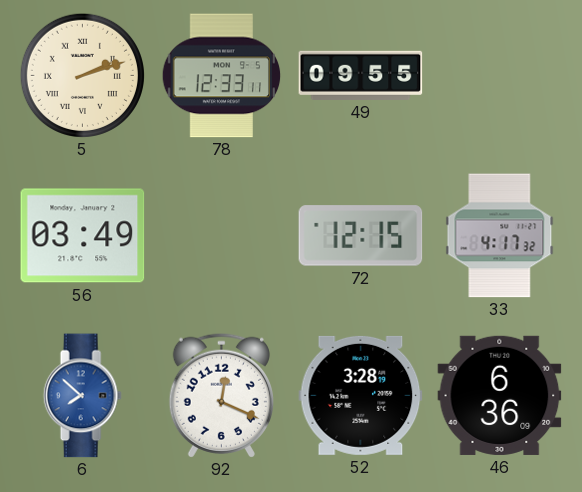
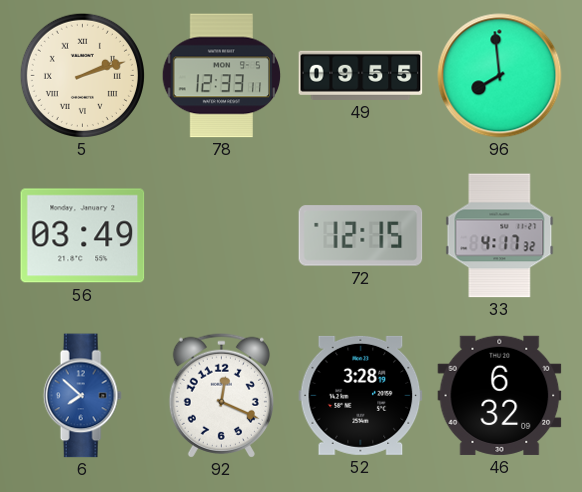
96: none -> 7:59 (500, 76)
46: 6:36 -> 6:32 (500, 395)
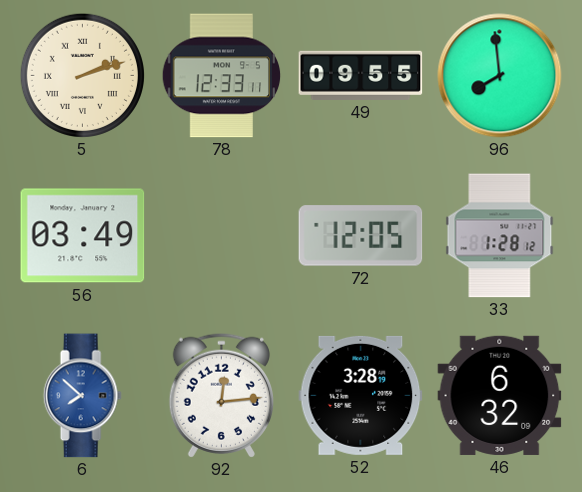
72: 12:15 -> 12:05 (361, 236)
33: 4:17 -> 1:28 (500, 236)
92: 12:19 -> 12:14 (221, 395)
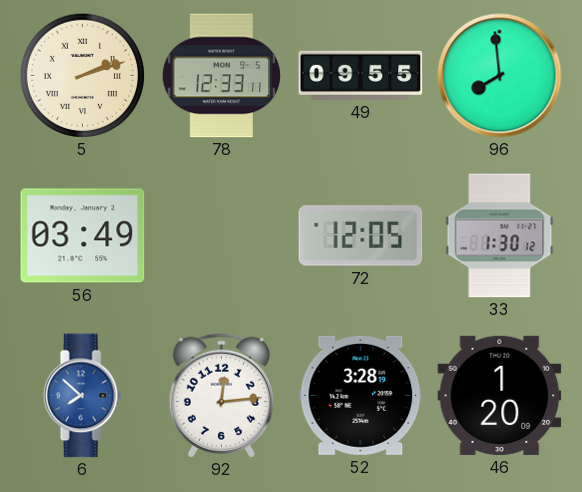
33: 1:28 -> 1:30 (500, 236)
46: 6:32 -> 1:20 (500, 395)
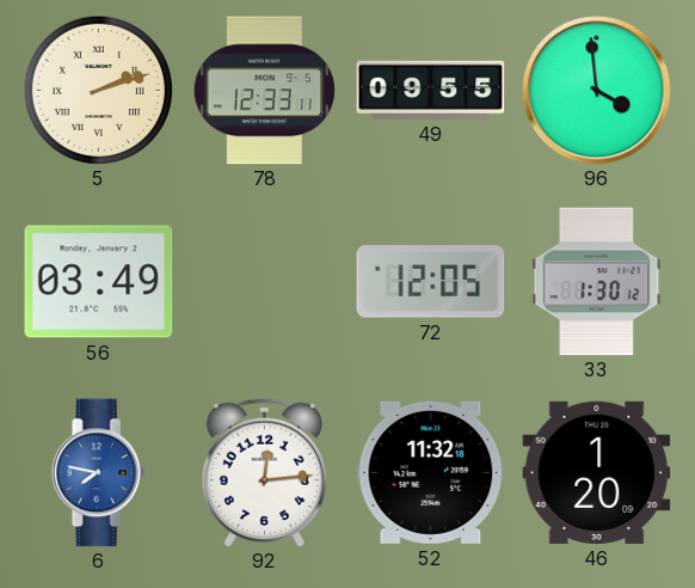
96: 7:59 -> 3:59 (597, 91)
6: 7:52 -> 7:47 (98, 473)
52: 3:28 -> 11:32 (431, 472)
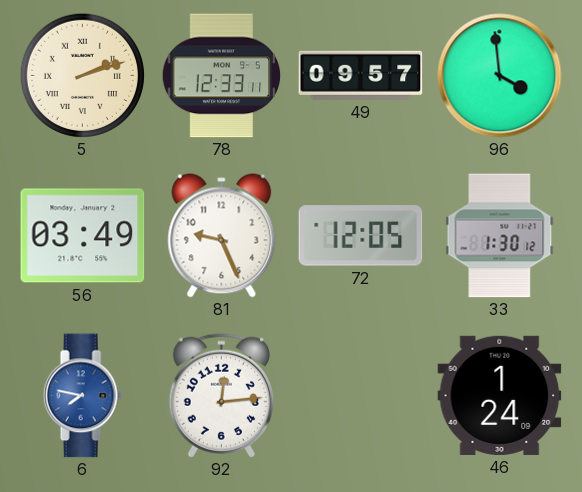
49: 09:55 -> 09:57 (361, 75)
81: none -> 9:26 (222, 236)
52: 11:32 -> none (431, 472)
46: 1:20 -> 1:24 (500, 395)
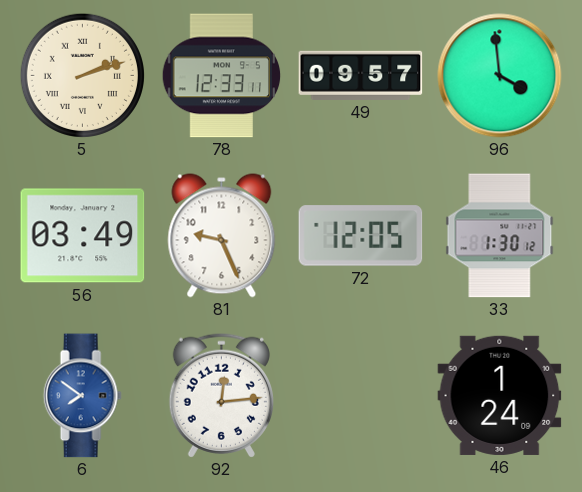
6: 7:47 -> 7:51 (82, 396)
